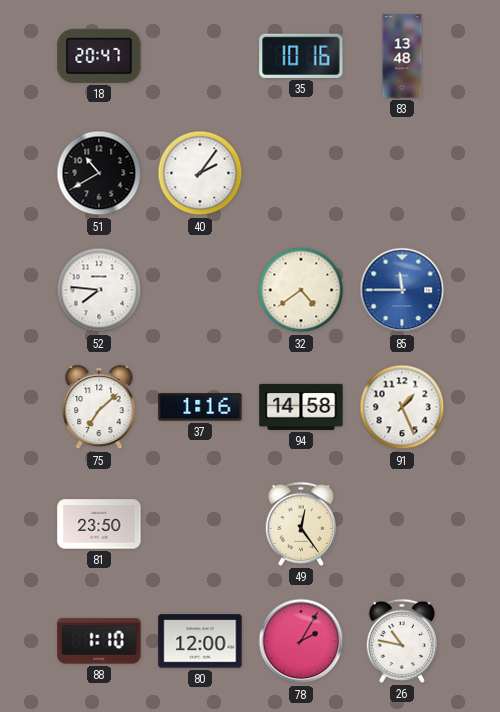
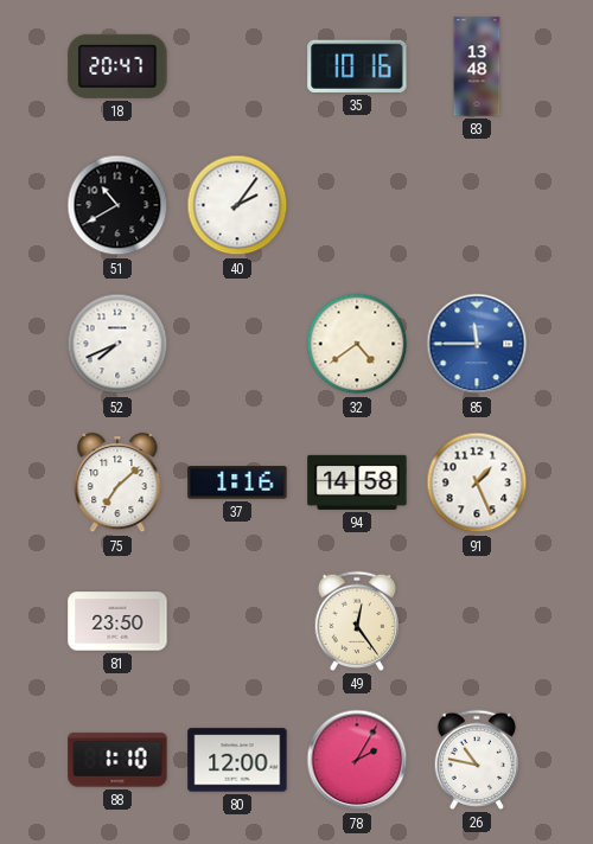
52: 7:46 -> 7:41 (117, 344)
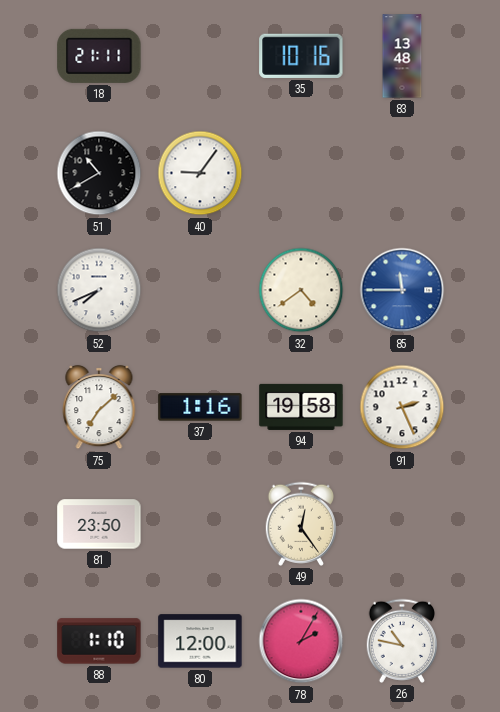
18: 20:47 -> 21:11 (99, 56)
40: 2:06 -> 9:06 (200, 173)
94: 14:58 -> 19:58 (301, 407)
91: 1:26 -> 2:26 (402, 407)
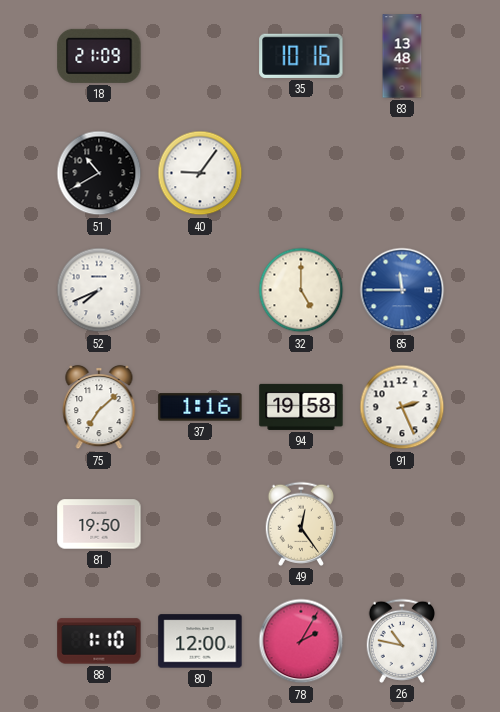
18: 21:11 -> 21:09 (99, 56)
32: 4:39 -> 5:00 (301, 290)
81: 23:50 -> 19:50 (99, 524)
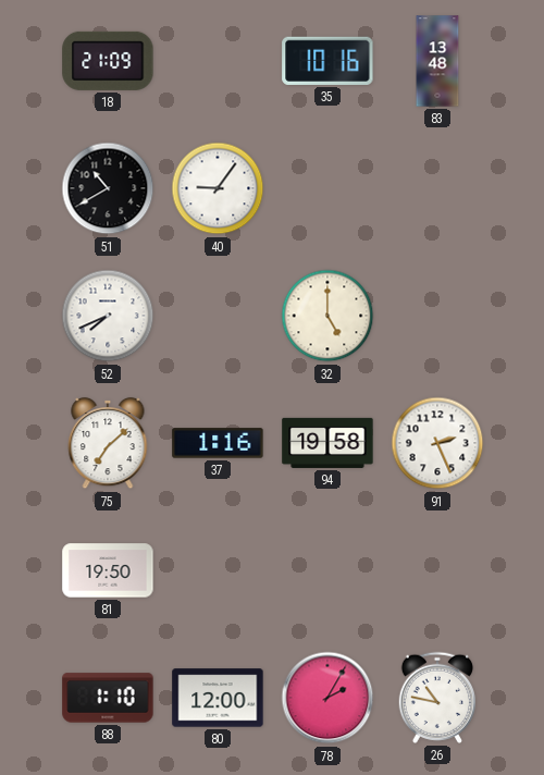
85: 11:45 -> none (402, 290)
49: 12:24 -> none (300, 524)
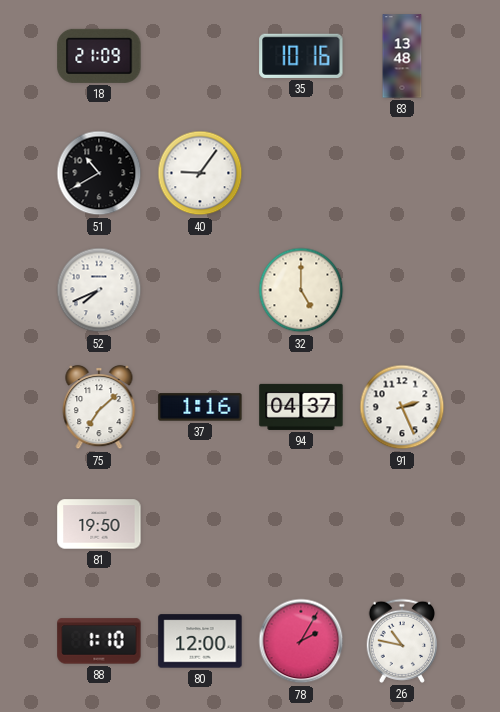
94: 19:58 -> 04:37 (301, 407)
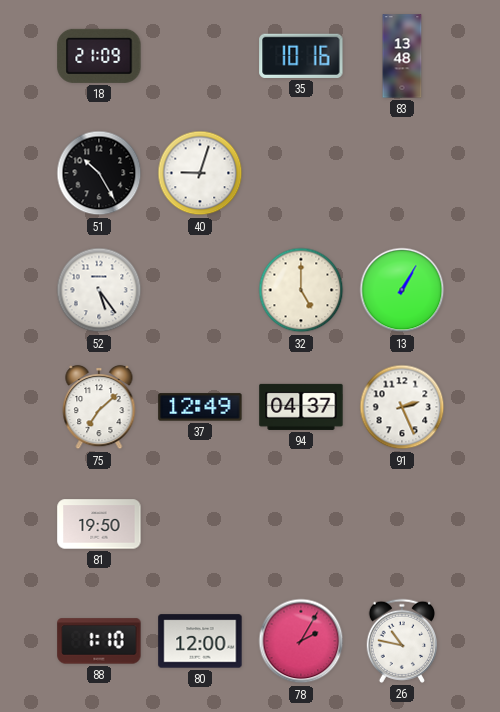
51: 10:40 -> 10:25 (99, 173)
40: 9:06 -> 9:03 (200, 173)
52: 7:41 -> 5:24 (99, 290)
13: none -> 1:05 (402, 290)
37: 1:16 -> 12:49 (200, 407)
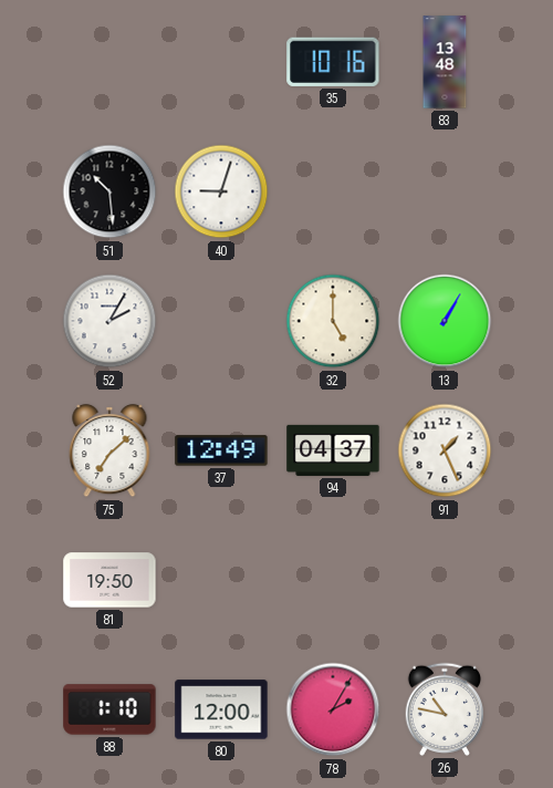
18: 21:09 -> none (99, 56)
51: 10:25 -> 10:29 (109, 191)
52: 5:24 -> 2:05 (109, 321)
91: 2:26 -> 1:26 (445, 450)
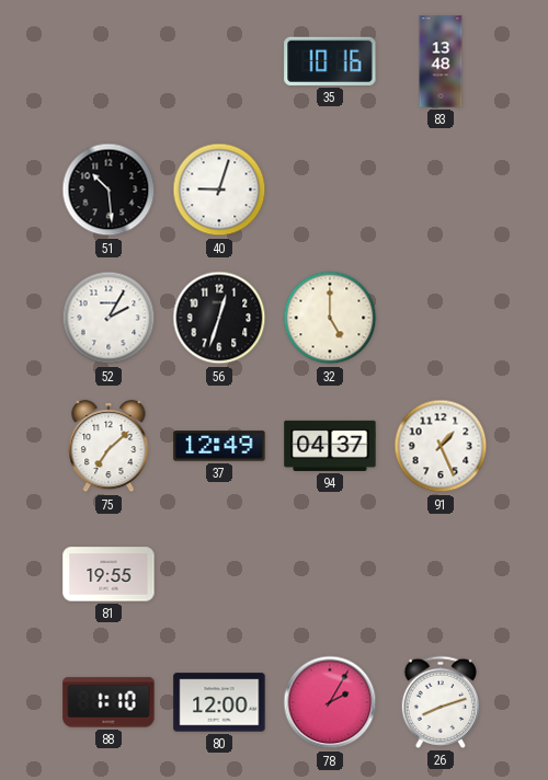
56: none -> 12:33 (219, 318)
13: 1:05 -> none (445, 321)
81: 19:50 -> 19:55 (109, 574)
26: 10:47 -> 8:12 (439, 702)
